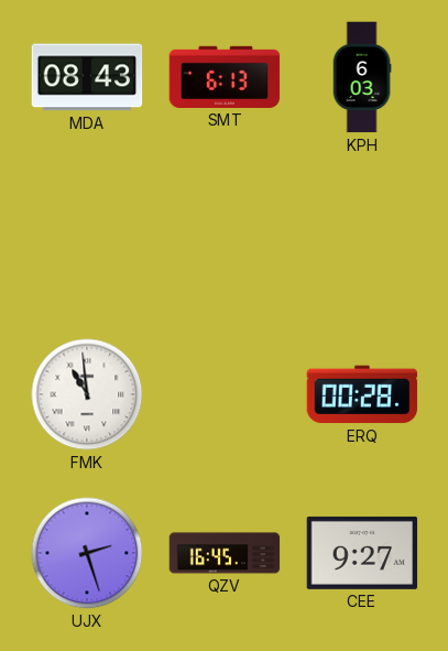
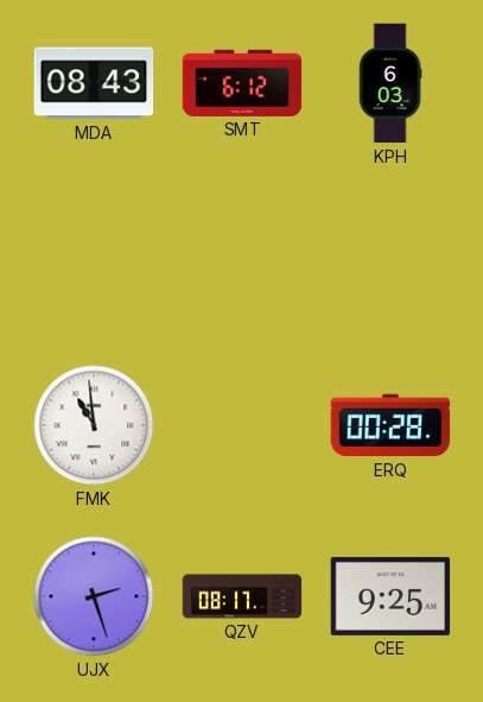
SMT: 6:13 -> 6:12 (242, 83)
QZV: 16:45 -> 08:17 (242, 596)
CEE: 9:27 -> 9:25 (390, 596)
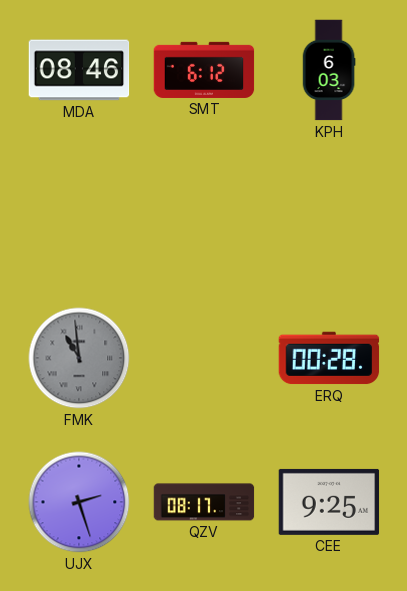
MDA: 08:43 -> 08:46 (79, 70)
FMK dial: white -> grey (79, 358)
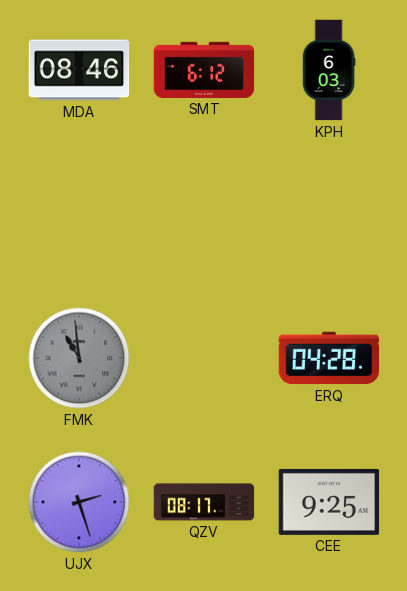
ERQ: 00:28 -> 04:28 (329, 358)
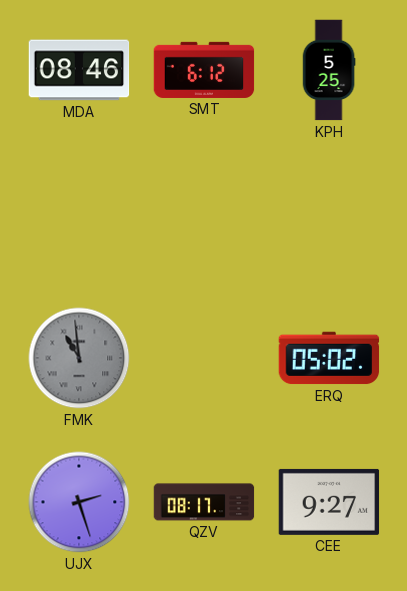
KPH: 6:03 -> 5:25 (329, 70)
ERQ: 04:28 -> 05:02 (329, 358)
CEE: 9:25 -> 9:27 (329, 502)
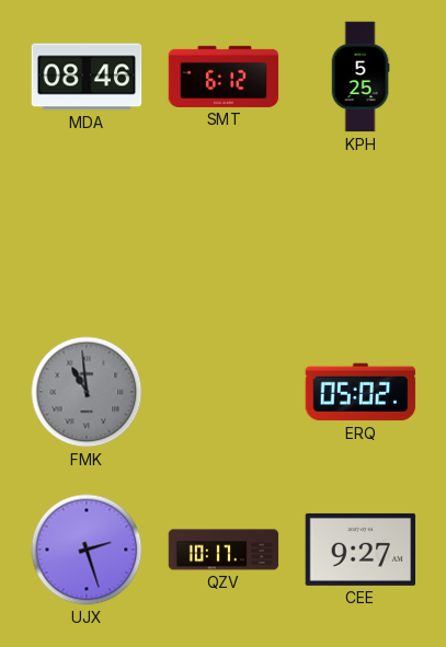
QZV: 08:17 -> 10:17 (224, 550)
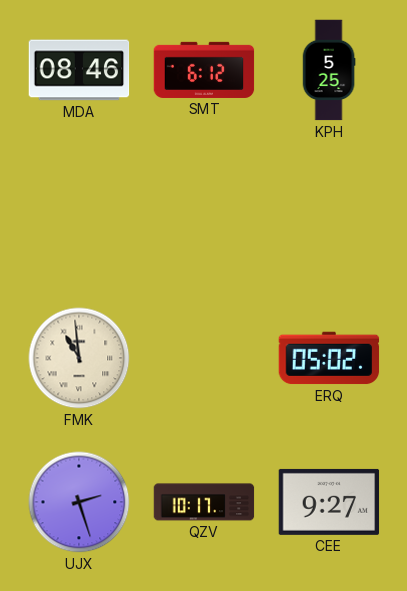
FMK dial: grey -> cream (79, 358)
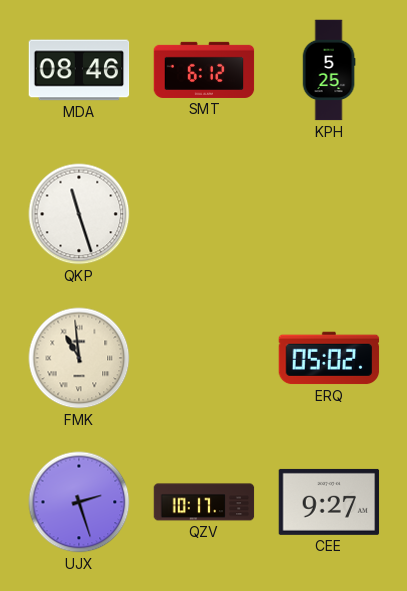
QKP: none -> 11:27 (79, 214)
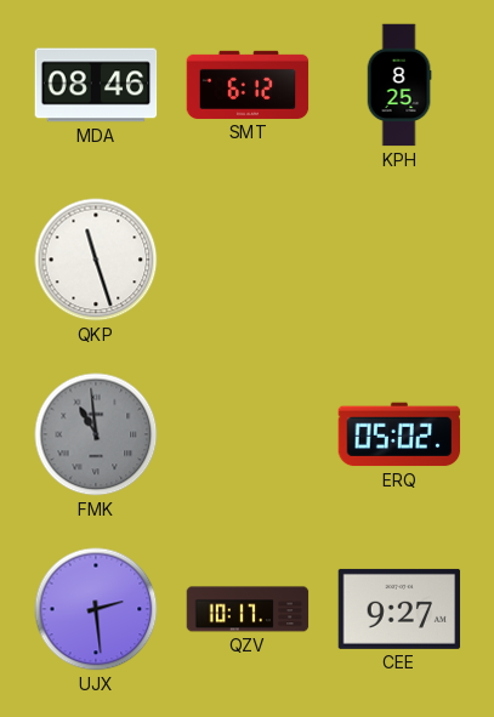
KPH: 5:25 -> 8:25 (399, 85)
FMK dial: cream -> grey (96, 434)
UJX: 2:27 -> 2:29 (96, 609)
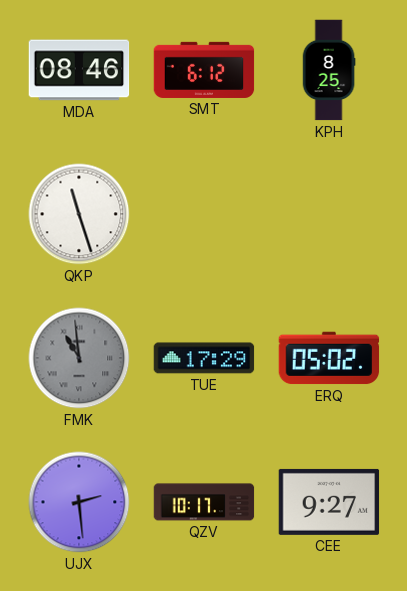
TUE: none -> 17:29 (204, 358)
